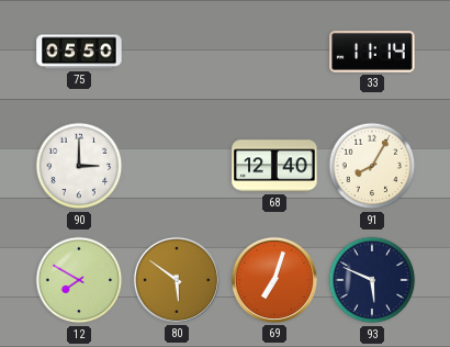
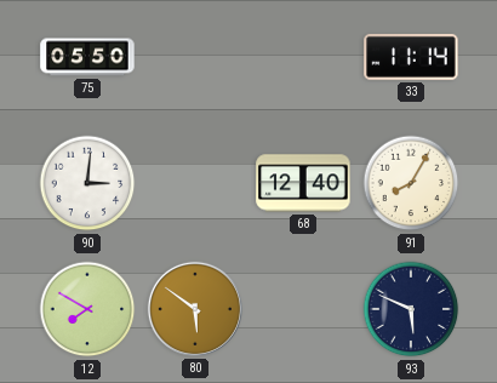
90: 3:00 -> 3:01 (87, 183)
69: 7:03 -> none (274, 280)
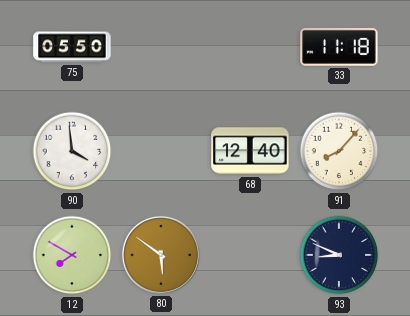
33: 11:14 -> 11:18 (339, 47)
90: 3:01 -> 3:59 (72, 151)
91: 8:05 -> 8:07 (339, 151)
93: 5:49 -> 8:49 (339, 255)
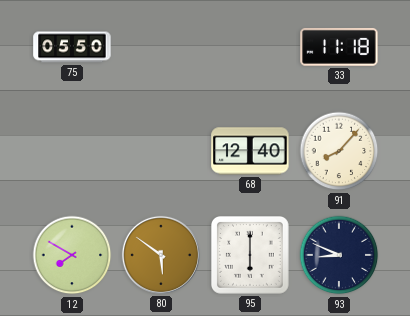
90: 3:59 -> none (72, 151)
95: none -> 6:00 (251, 256)
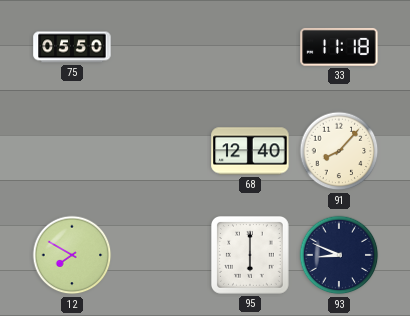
80: 5:51 -> none (161, 255)
